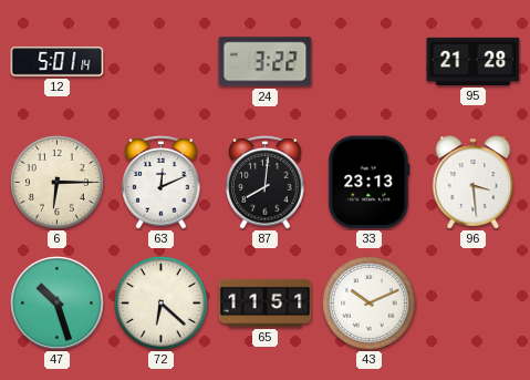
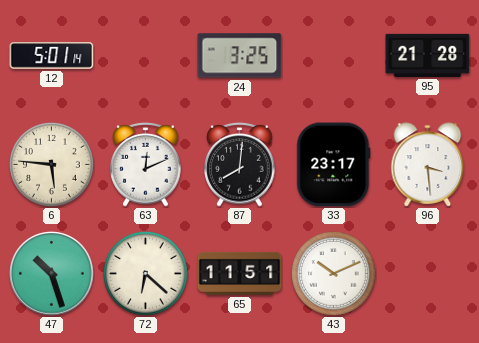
24: 3:22 -> 3:25 (240, 56)
6: 6:15 -> 5:46 (52, 165)
33: 23:13 -> 23:17 (334, 165)
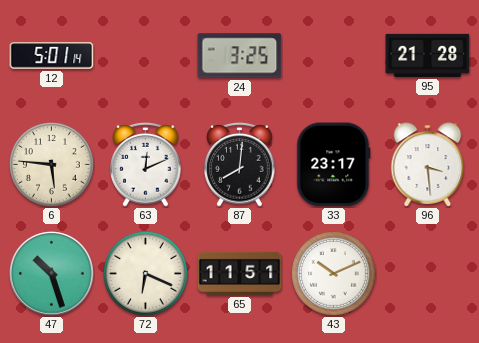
72: 6:22 -> 6:19 (146, 274)
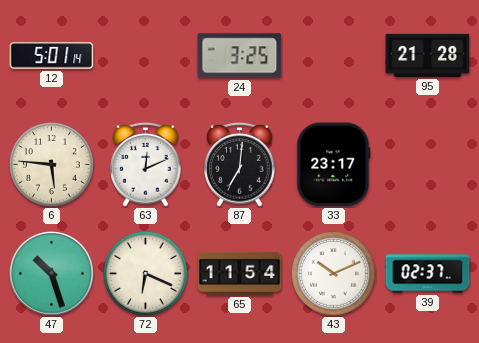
87: 8:01 -> 7:01 (240, 165)
96: 3:29 -> none (428, 165)
65: 11:51 -> 11:54 (240, 273)
39: none -> 02:37 (428, 274)
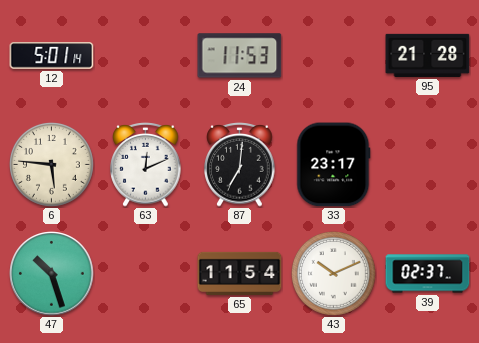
24: 3:25 -> 11:53 (240, 56)
72: 6:19 -> none (146, 274)
